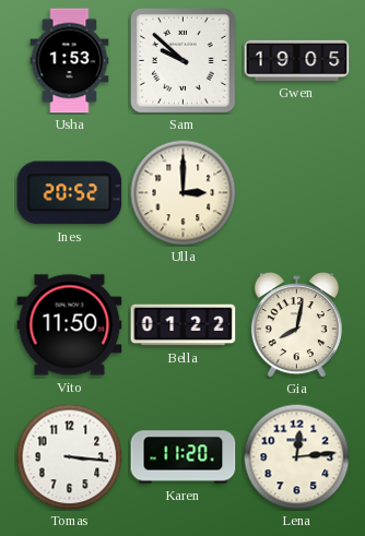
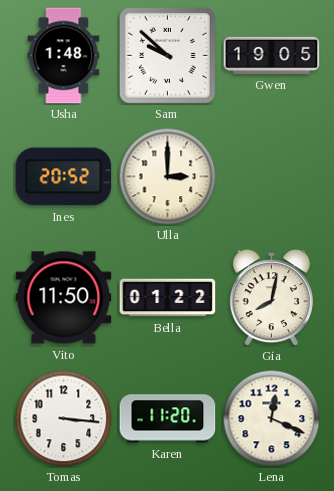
Usha: 1:53 -> 1:48 (64, 56)
Lena: 12:14 -> 12:19 (271, 418)
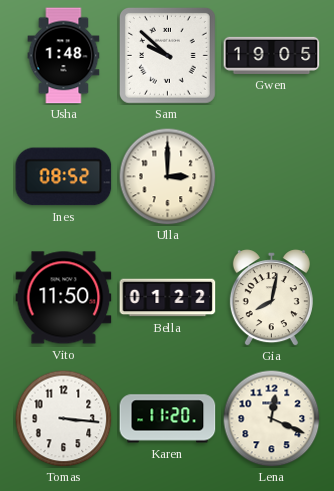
Ines: 20:52 -> 08:52 (64, 177)
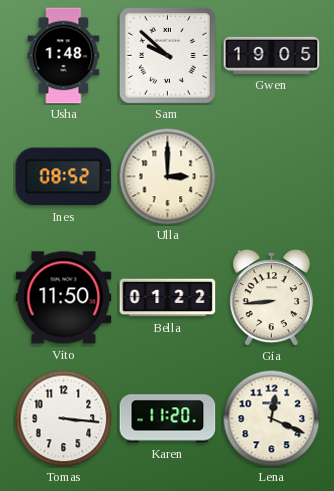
Gia: 8:02 -> 8:44 (271, 298)
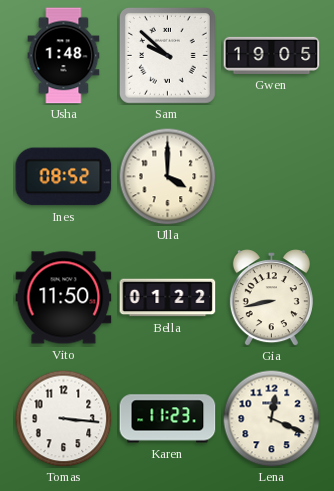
Ulla: 3:00 -> 4:00 (167, 176)
Gia: 8:44 -> 8:43 (271, 298)
Karen: 11:20 -> 11:23 (168, 419)
